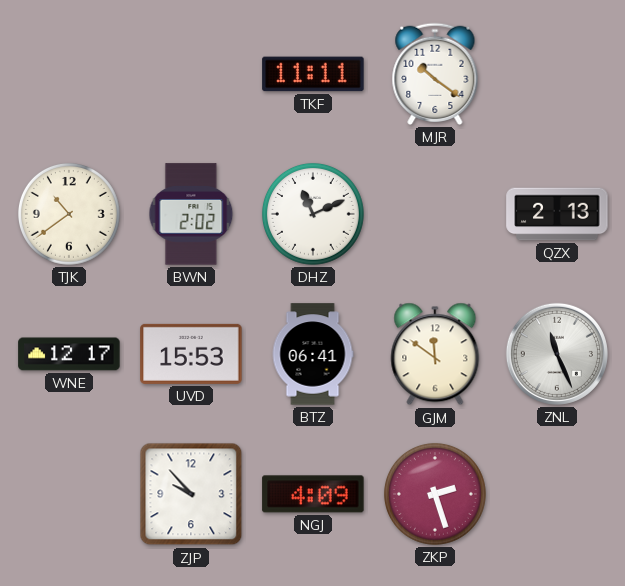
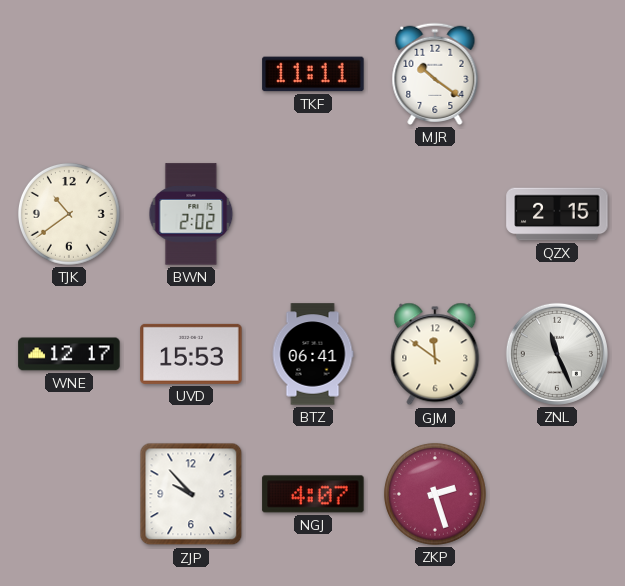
DHZ: 11:11 -> none (313, 214)
QZX: 2:13 -> 2:15 (557, 214)
NGJ: 4:09 -> 4:07 (313, 494)
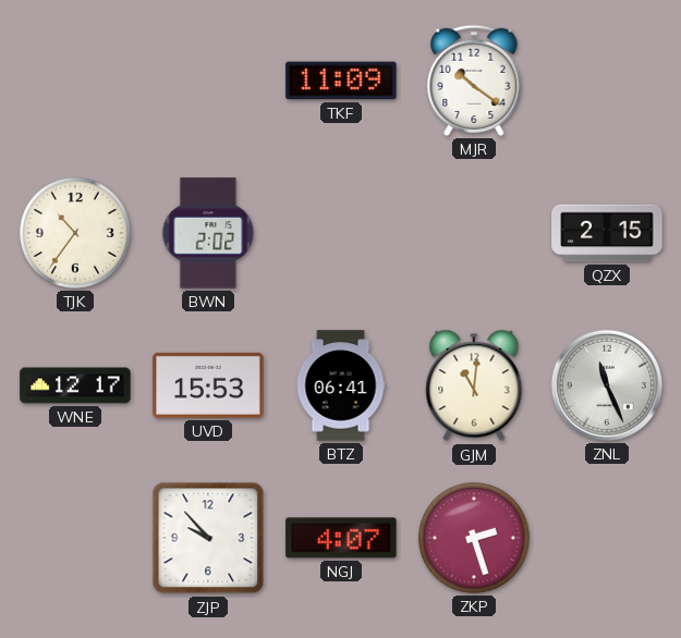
TKF: 11:11 -> 11:09 (341, 81)
TJK: 10:39 -> 10:36 (75, 233)
GJM: 11:51 -> 11:01 (474, 385)
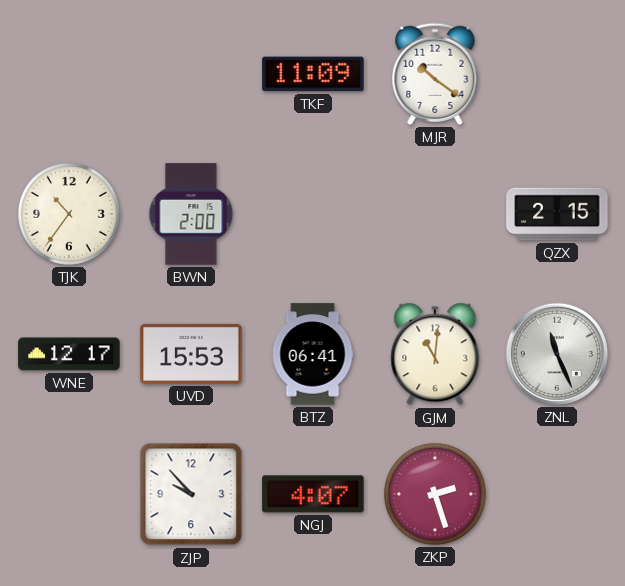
BWN: 2:02 -> 2:00 (191, 214)
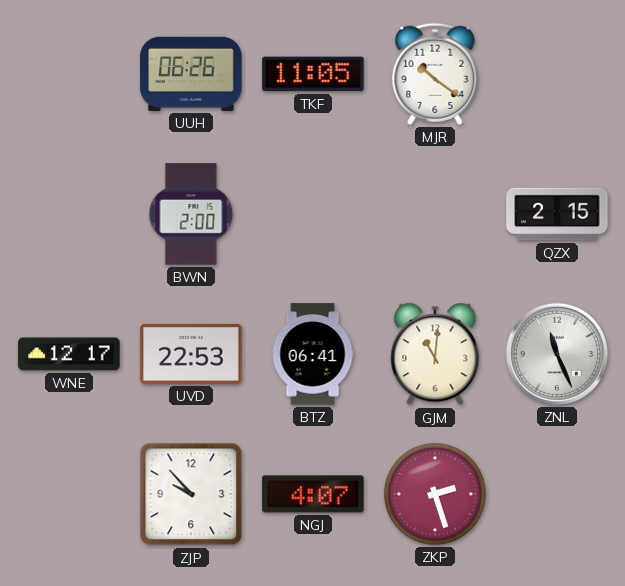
UUH: none -> 06:26 (191, 74)
TKF: 11:09 -> 11:05 (313, 74)
TJK: 10:36 -> none (69, 214)
UVD: 15:53 -> 22:53 (191, 354)
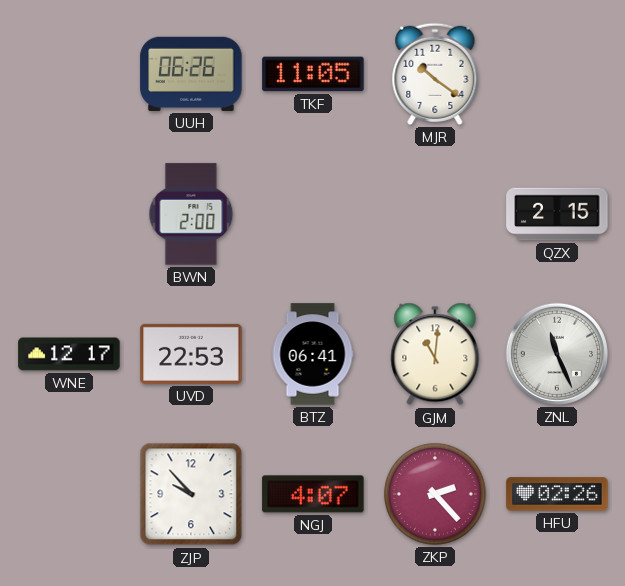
ZKP: 2:27 -> 2:23 (435, 494)
HFU: none -> 02:26 (557, 494)
